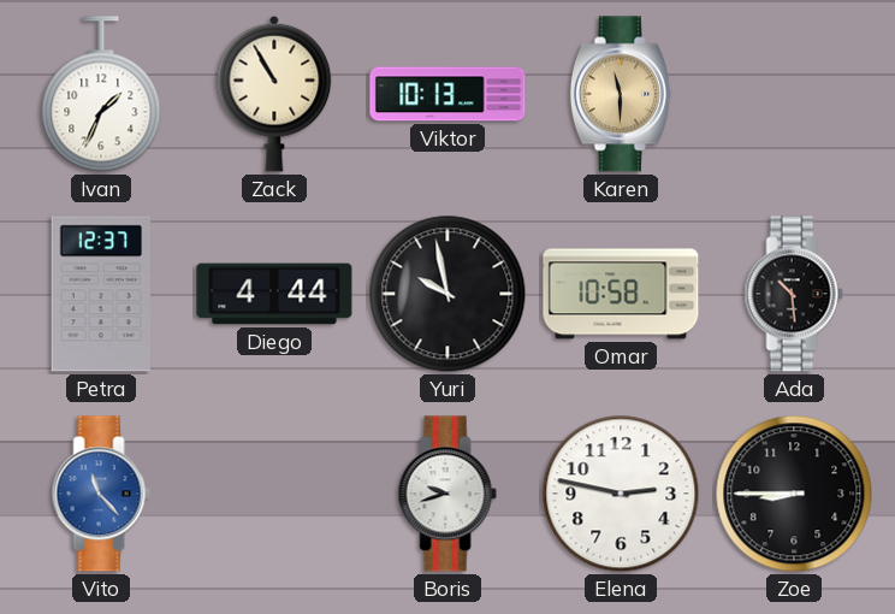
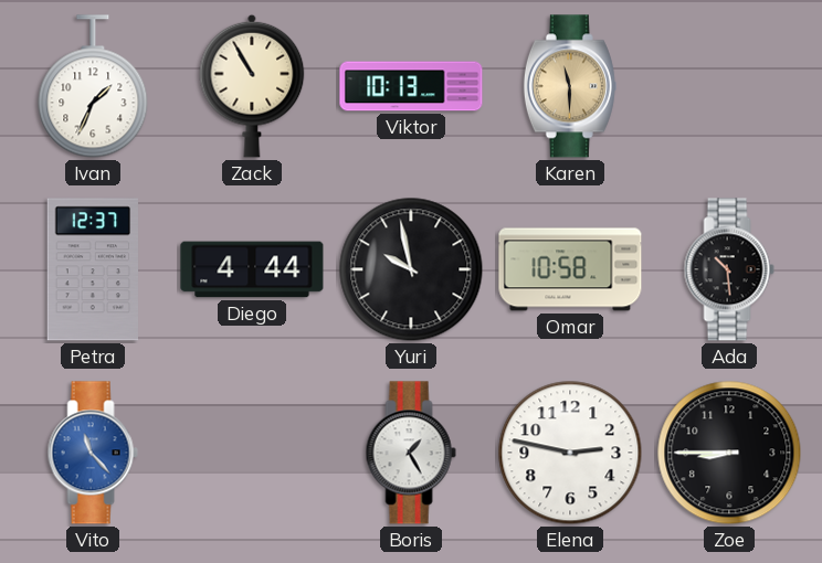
Boris: 9:42 -> 1:25 (411, 453)
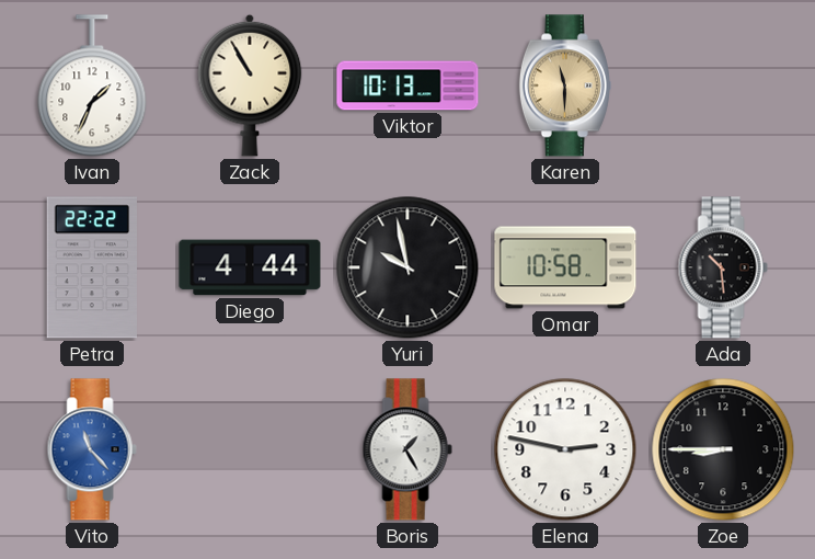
Petra: 12:37 -> 22:22 (92, 267)
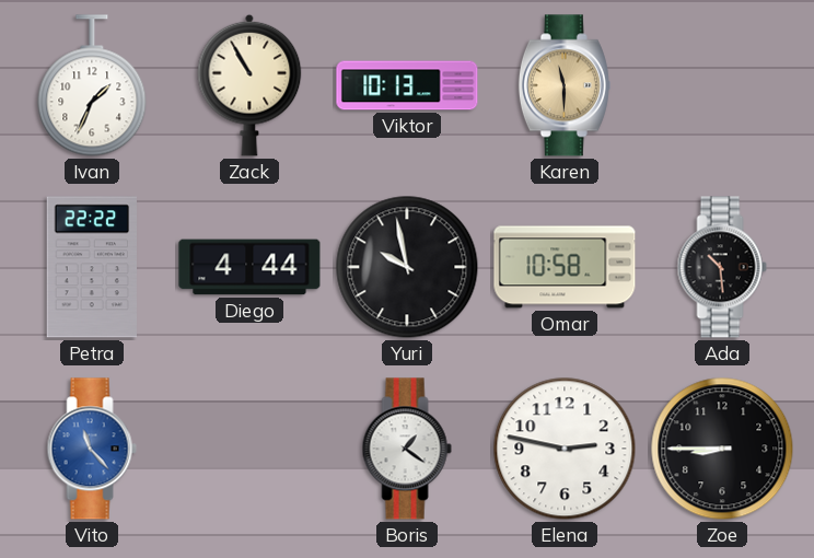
Boris: 1:25 -> 1:21 (407, 449)
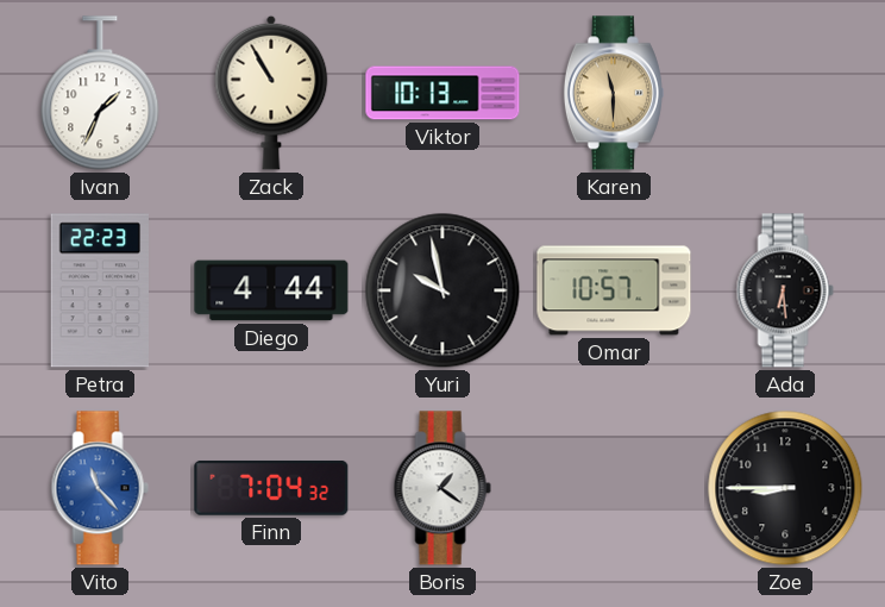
Petra: 22:22 -> 22:23 (100, 290)
Omar: 10:58 -> 10:57 (614, 290)
Ada: 10:29 -> 6:29 (785, 290)
Finn: none -> 7:04 (271, 488)
Elena: 2:47 -> none (565, 449)
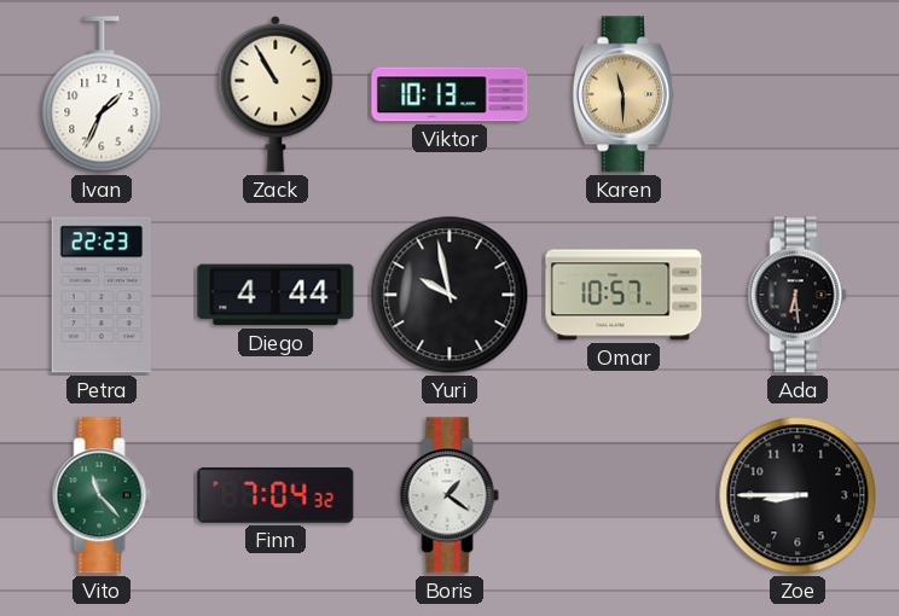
Vito dial: blue -> green (101, 495)
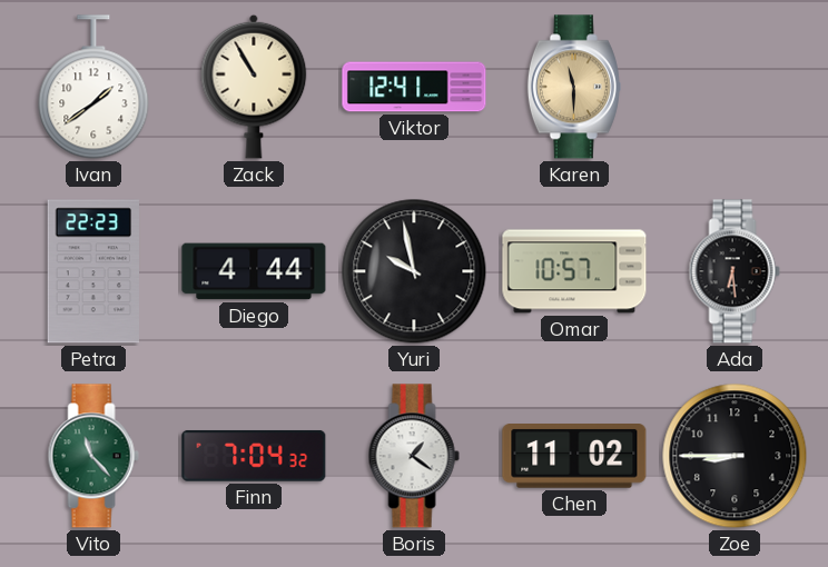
Ivan: 1:34 -> 1:39 (93, 87)
Viktor: 10:13 -> 12:41 (414, 87)
Chen: none -> 11:02 (574, 457)
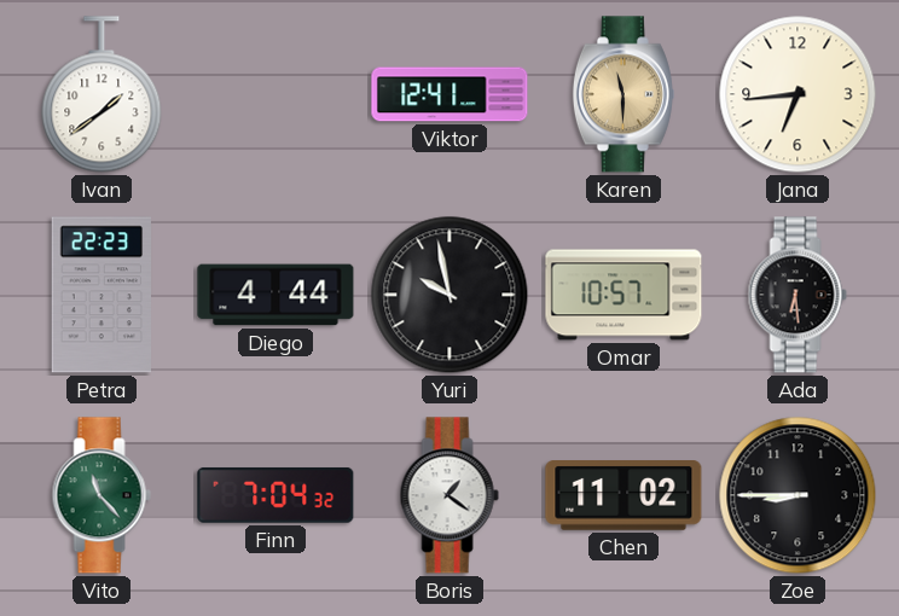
Zack: 10:55 -> none (254, 87)
Jana: none -> 6:44 (797, 94)
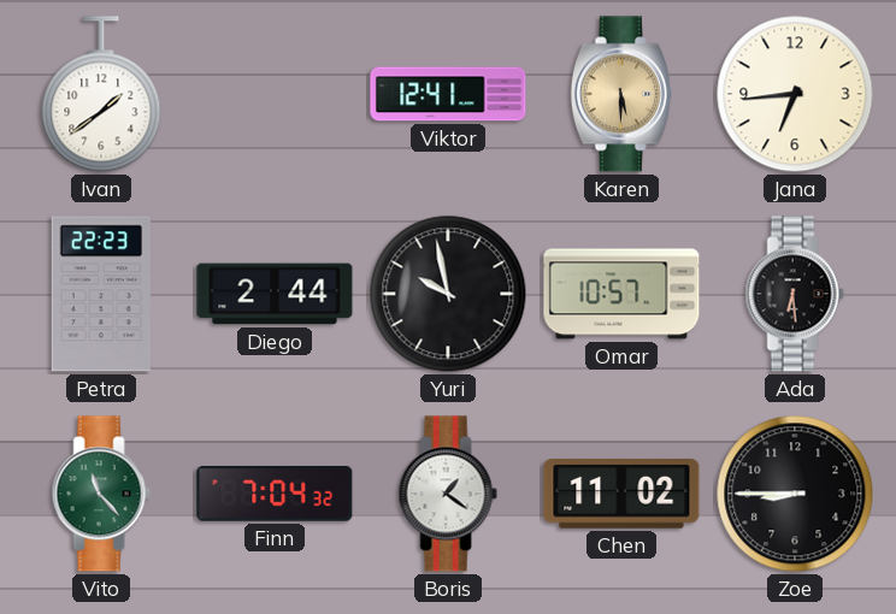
Karen: 11:30 -> 5:30 (621, 94)
Diego: 4:44 -> 2:44 (275, 294)
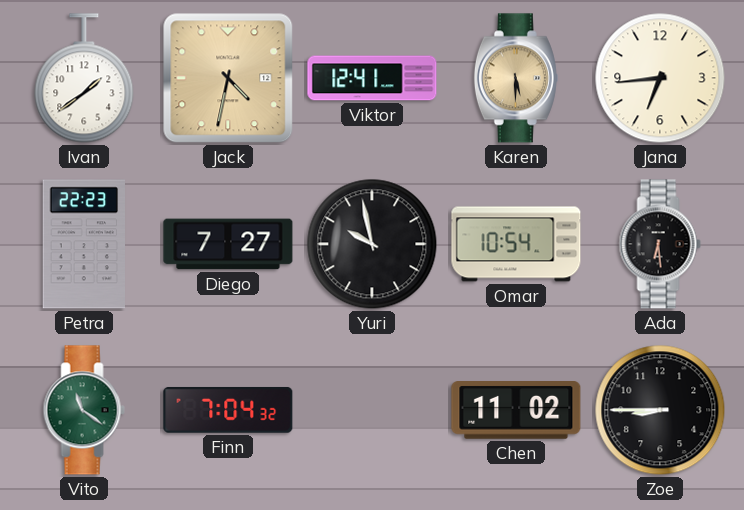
Jack: none -> 4:32 (228, 78)
Diego: 2:44 -> 7:27 (228, 244)
Omar: 10:57 -> 10:54 (516, 244)
Vito: 11:23 -> 11:21 (84, 410)
Boris: 1:21 -> none (448, 494)
